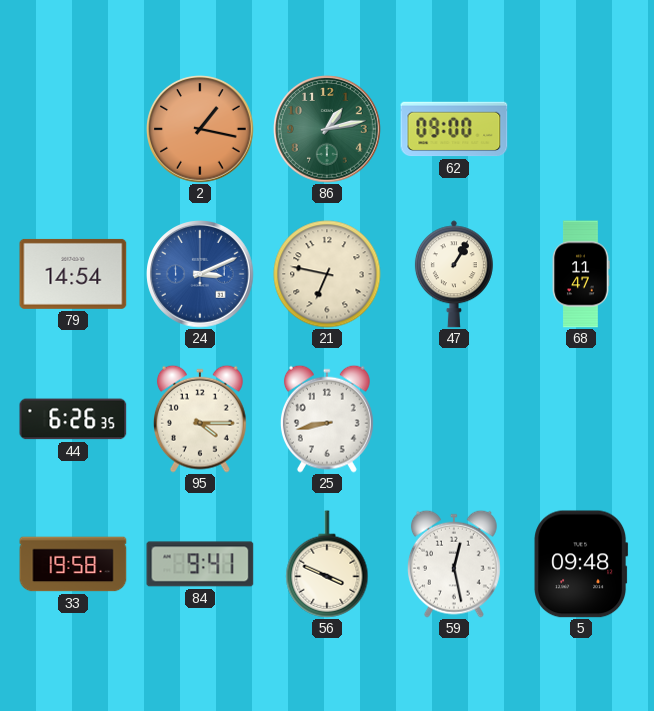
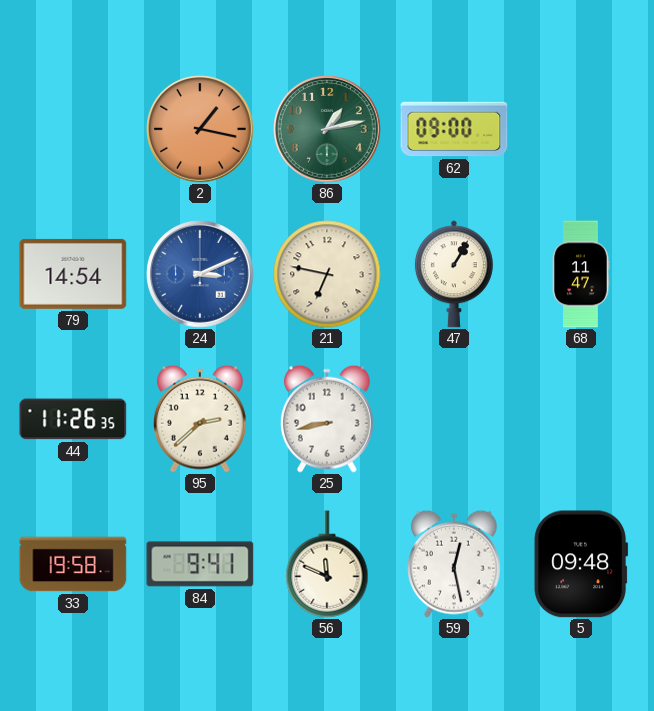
44: 6:26 -> 11:26 (73, 419)
95: 4:15 -> 2:38 (200, 419)
56: 3:49 -> 11:49 (327, 564)
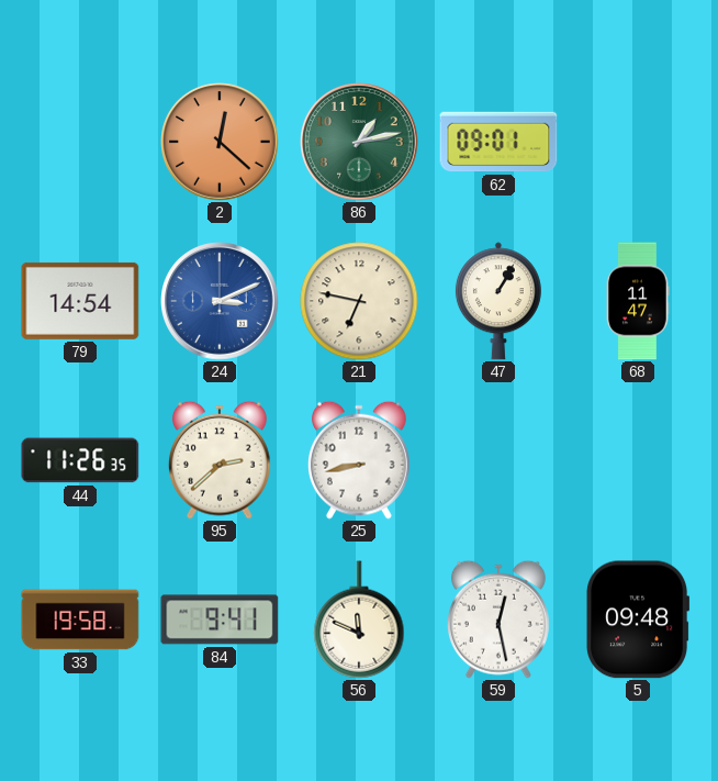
2: 1:17 -> 12:22 (220, 142)
62: 09:00 -> 09:01 (498, 142)
